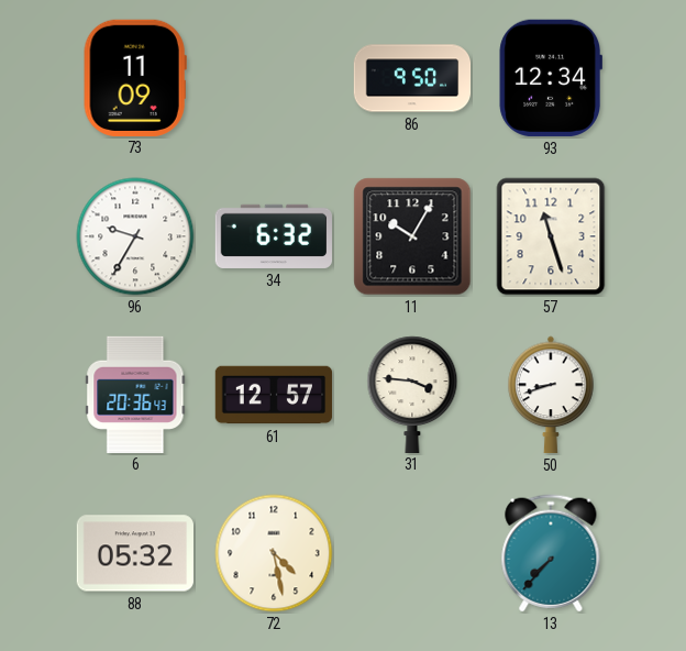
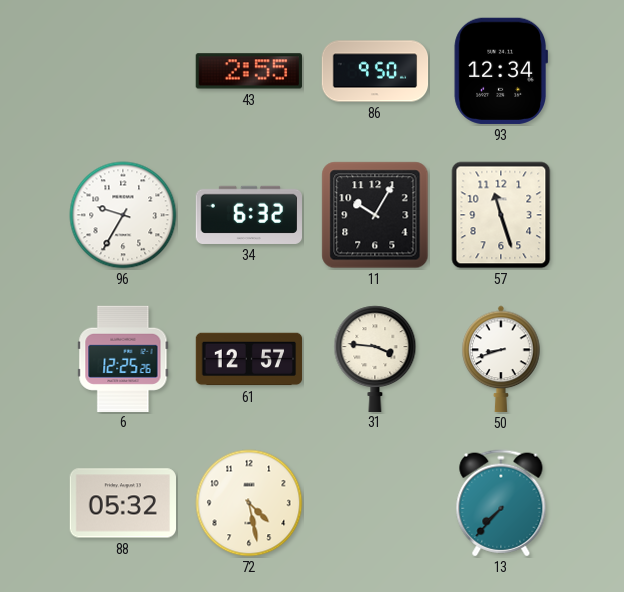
73: 11:09 -> none (135, 77)
43: none -> 2:55 (249, 71)
6: 20:36 -> 12:25 (123, 358)
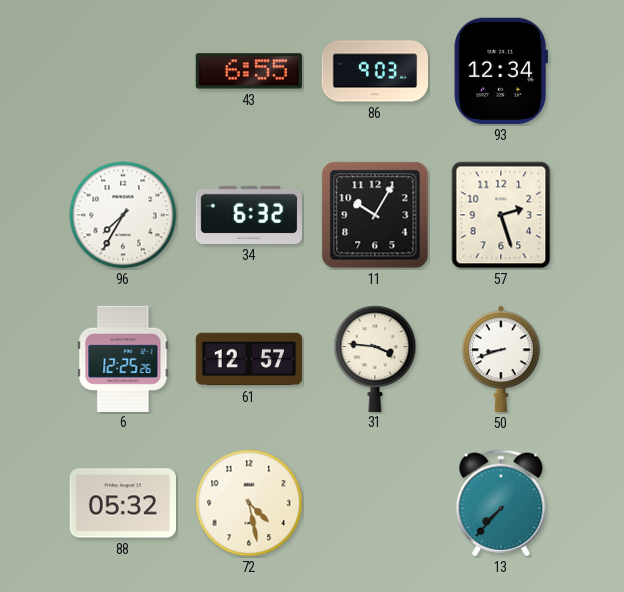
43: 2:55 -> 6:55 (249, 71)
86: 9:50 -> 9:03 (375, 71)
96: 9:35 -> 7:35 (123, 215)
57: 11:27 -> 2:27 (501, 215)
